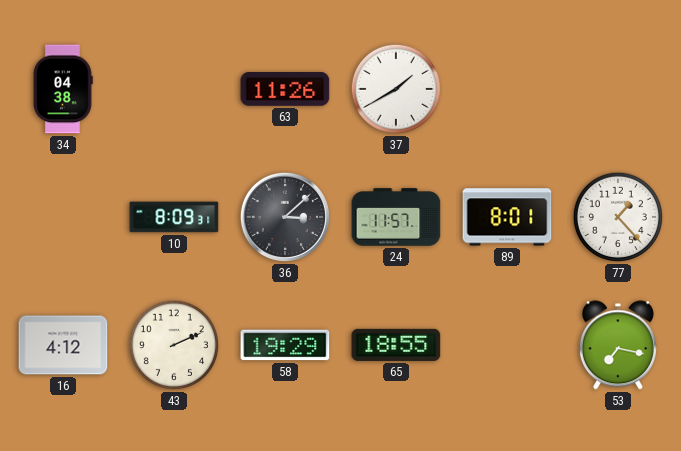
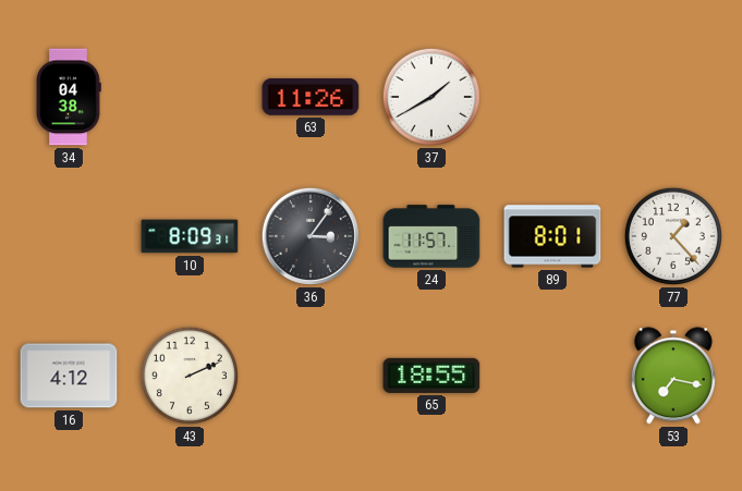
36: 3:08 -> 3:06 (311, 236)
58: 19:29 -> none (285, 345)
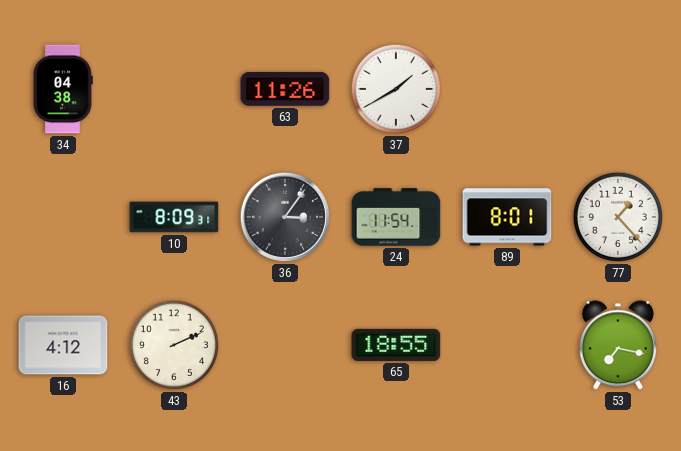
24: 11:57 -> 11:54 (396, 217)
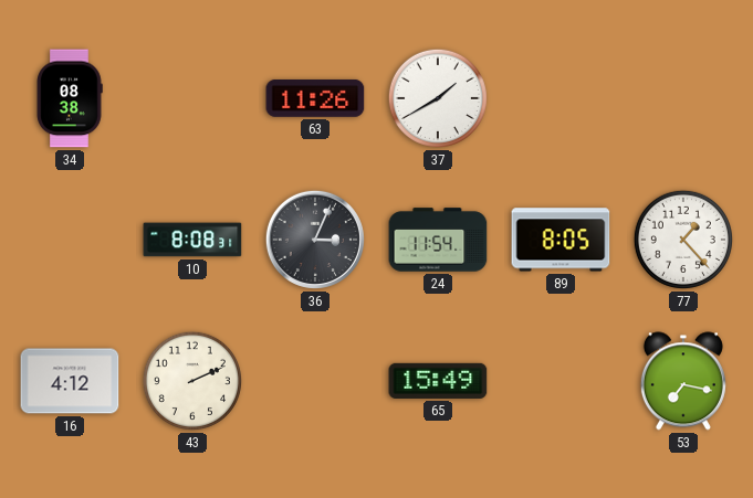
34: 04:38 -> 08:38 (70, 98)
10: 8:09 -> 8:08 (192, 240)
36: 3:06 -> 3:04 (315, 240)
89: 8:01 -> 8:05 (561, 240)
65: 18:55 -> 15:49 (438, 381)
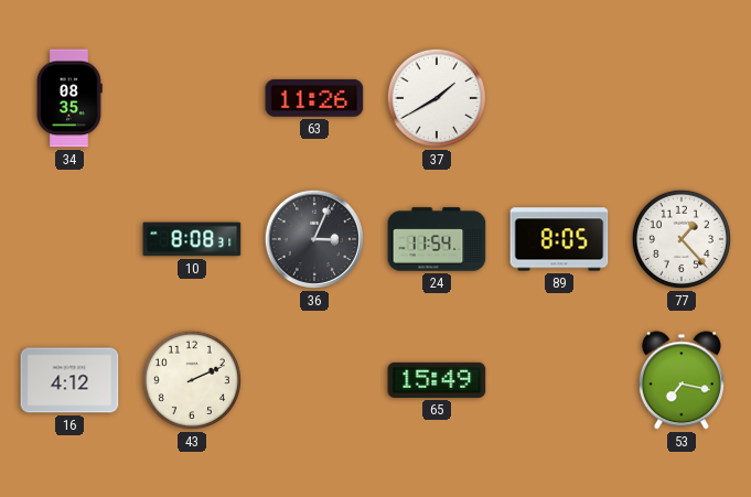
34: 08:38 -> 08:35 (69, 98)
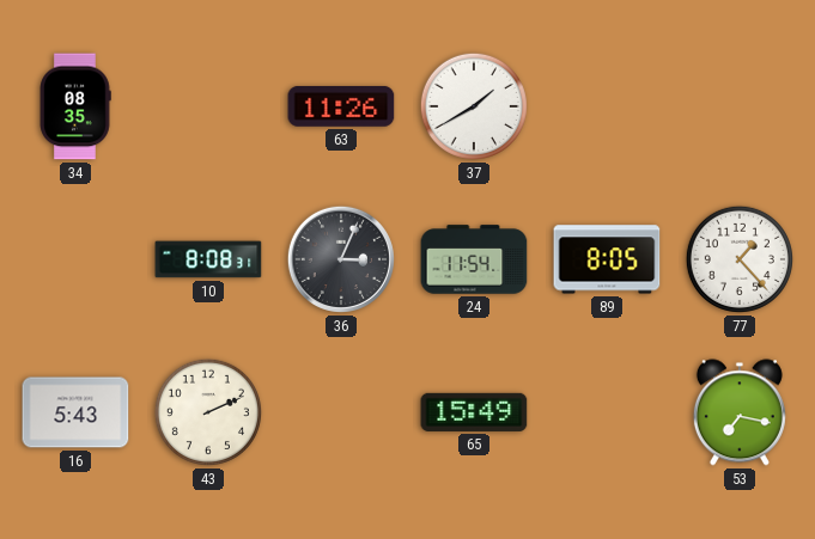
16: 4:12 -> 5:43 (75, 412)
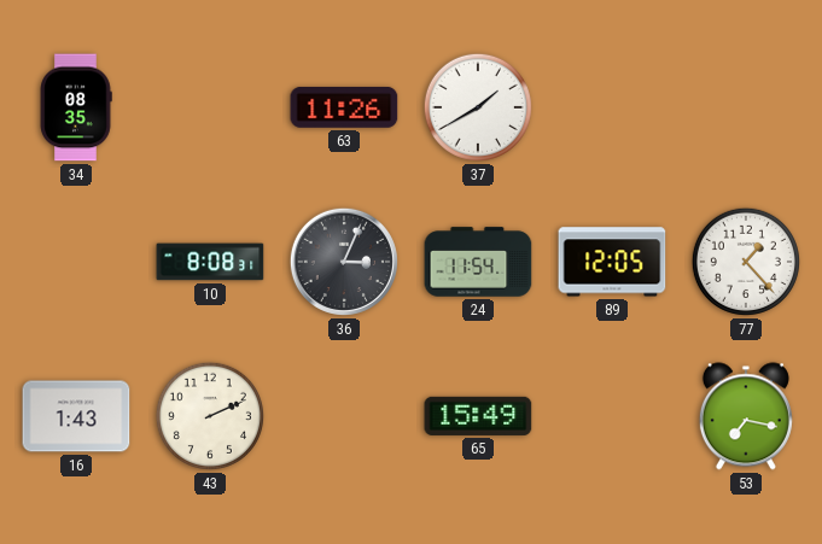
89: 8:05 -> 12:05 (612, 262)
16: 5:43 -> 1:43 (76, 416)
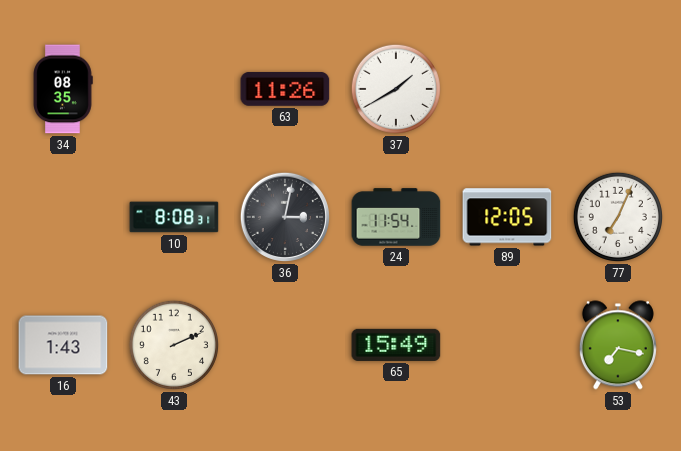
36: 3:04 -> 3:02 (285, 217)
77: 1:23 -> 7:04 (618, 217)
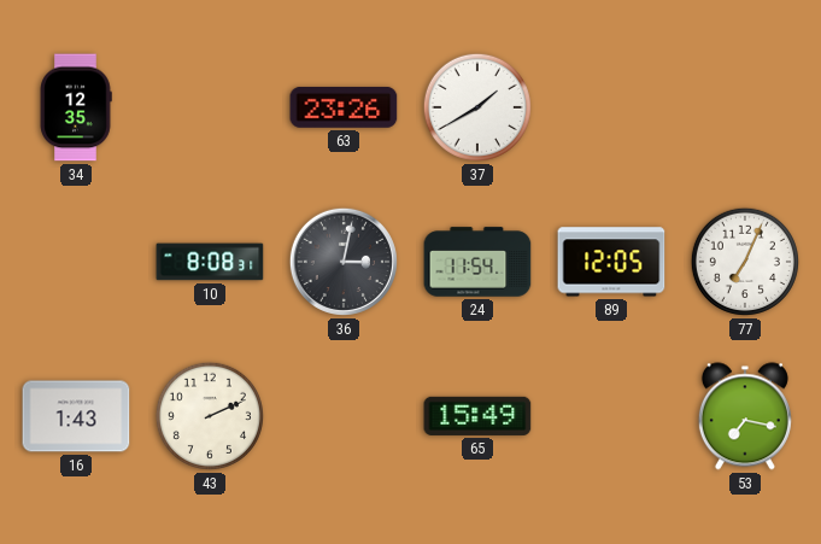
34: 08:35 -> 12:35 (76, 107)
63: 11:26 -> 23:26 (344, 107)
